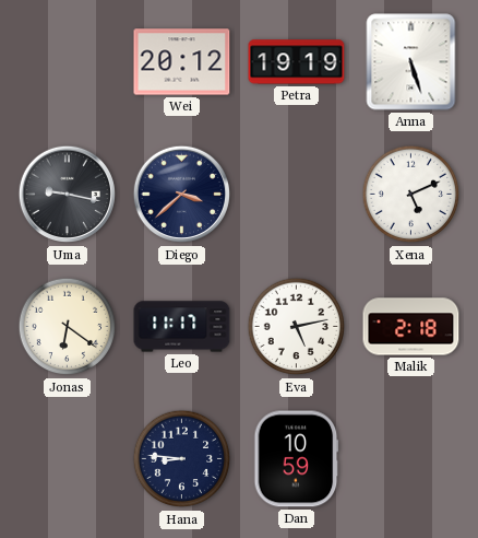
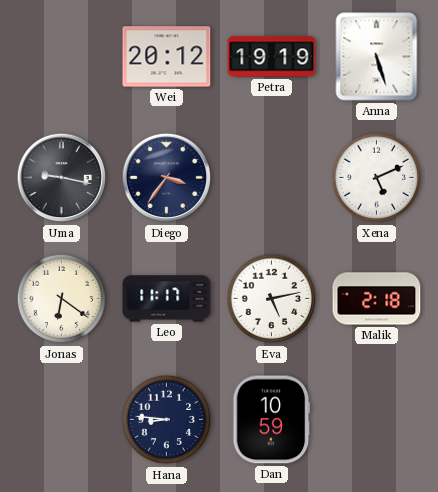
Diego: 3:38 -> 3:36 (167, 178)
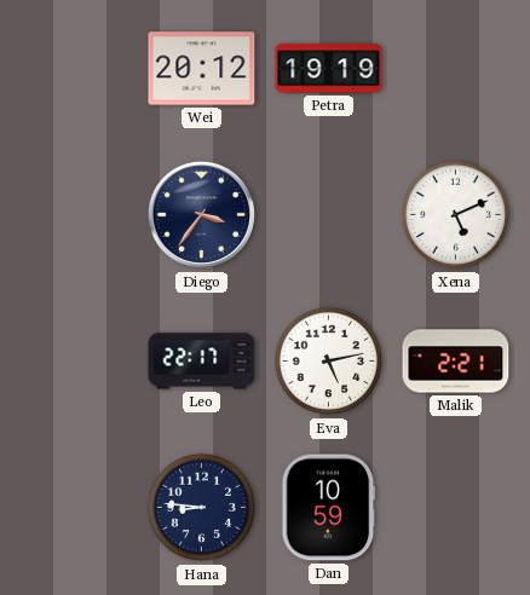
Anna: 5:27 -> none (377, 57)
Uma: 9:17 -> none (62, 178)
Jonas: 6:21 -> none (62, 299)
Leo: 11:17 -> 22:17 (202, 362)
Malik: 2:18 -> 2:21 (456, 362)
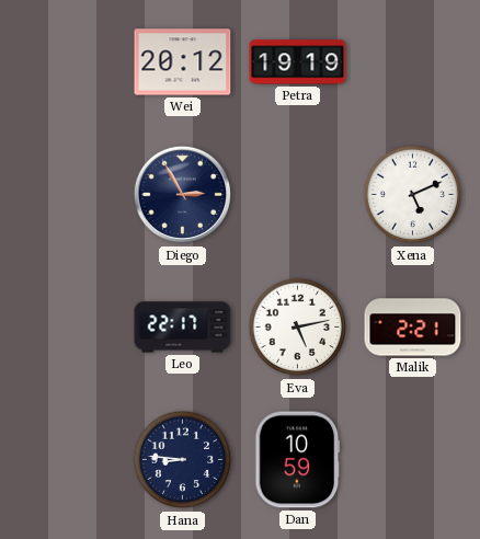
Diego: 3:36 -> 2:55 (183, 195)
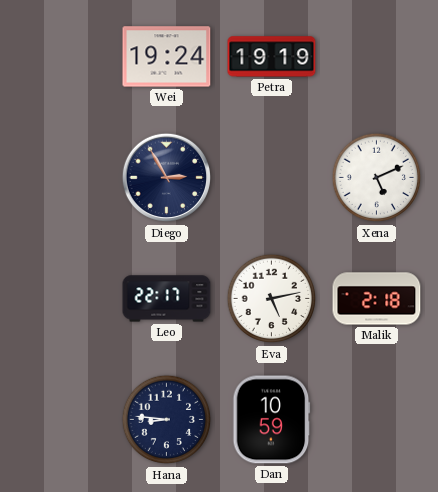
Wei: 20:12 -> 19:24 (167, 57)
Malik: 2:21 -> 2:18 (377, 299)
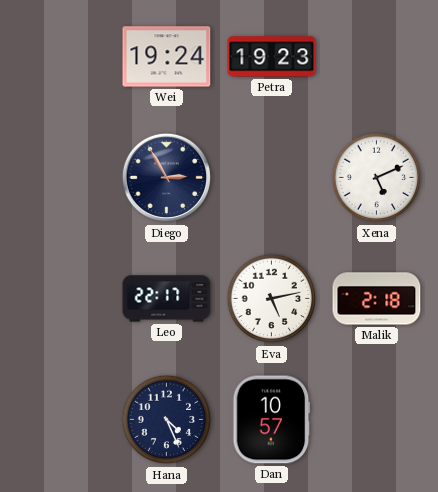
Petra: 19:19 -> 19:23 (272, 57)
Hana: 8:46 -> 4:26 (167, 420)
Dan: 10:59 -> 10:57 (272, 420)
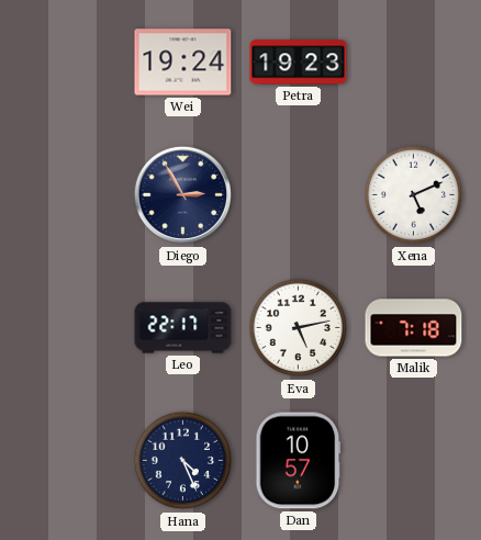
Malik: 2:18 -> 7:18 (414, 328)
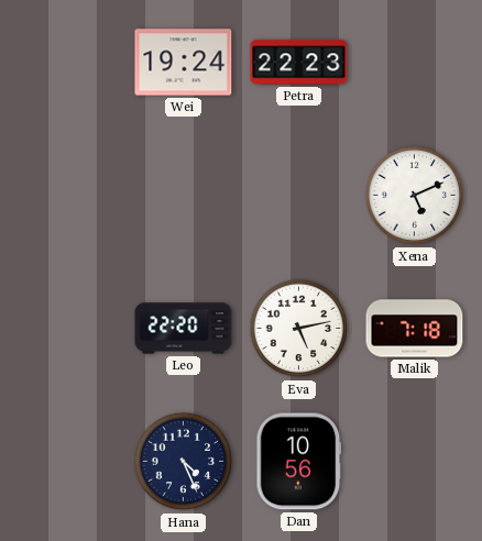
Petra: 19:23 -> 22:23 (299, 63)
Diego: 2:55 -> none (183, 195)
Leo: 22:17 -> 22:20 (184, 329)
Dan: 10:57 -> 10:56 (299, 462)
